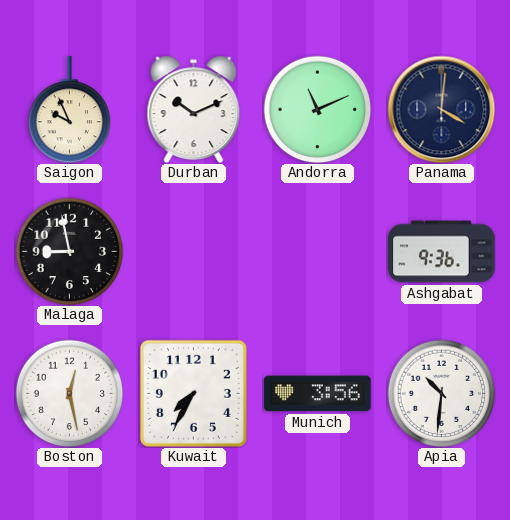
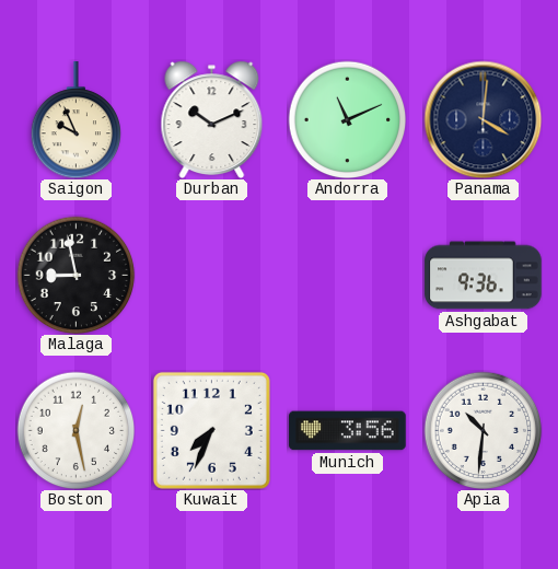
Kuwait: 7:35 -> 7:34 (211, 430)
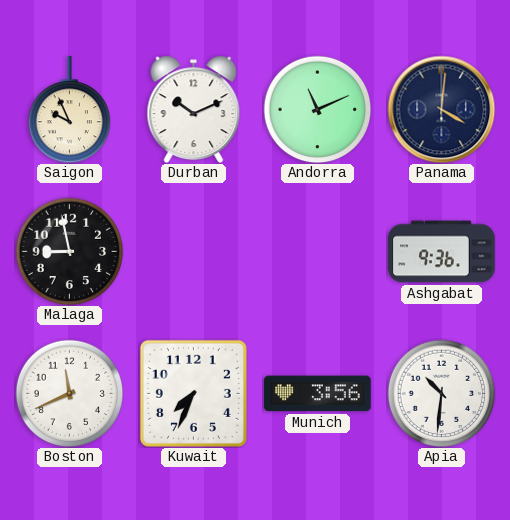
Boston: 12:28 -> 11:41 (69, 393)
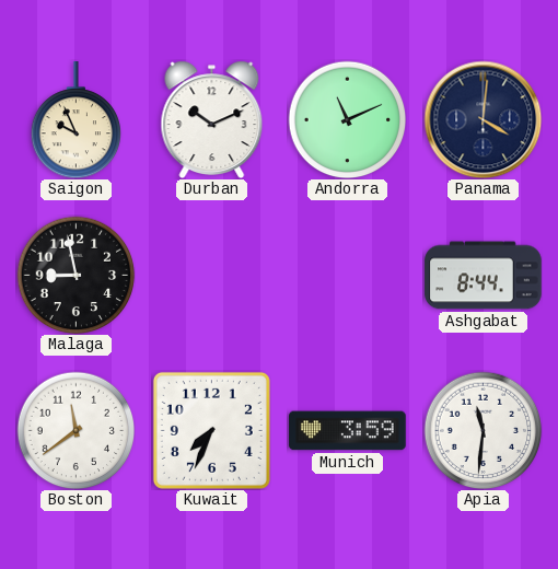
Ashgabat: 9:36 -> 8:44 (484, 276)
Boston: 11:41 -> 11:39 (75, 430)
Munich: 3:56 -> 3:59 (348, 431)
Apia: 10:31 -> 11:31 (483, 430)
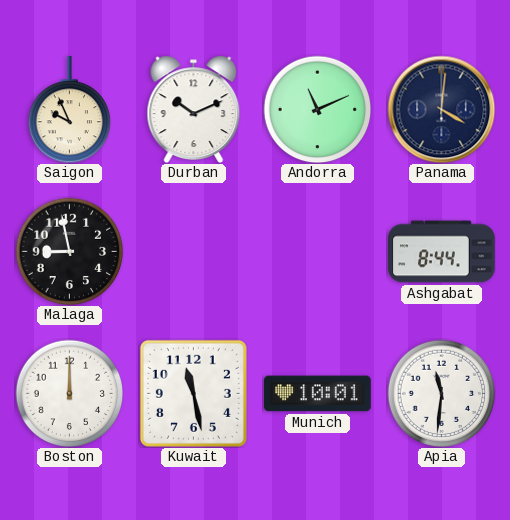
Boston: 11:39 -> 12:00 (69, 393)
Kuwait: 7:34 -> 11:28 (193, 393)
Munich: 3:59 -> 10:01 (318, 394)
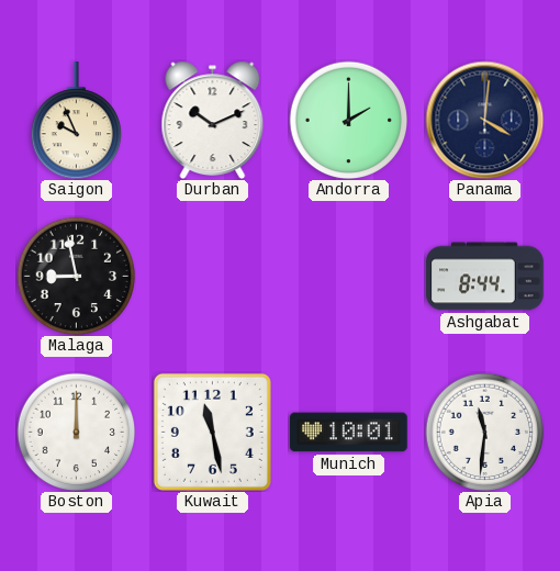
Andorra: 11:11 -> 2:00 (348, 120)
